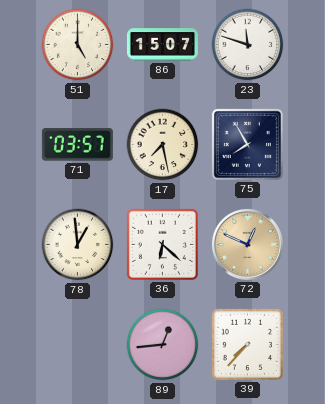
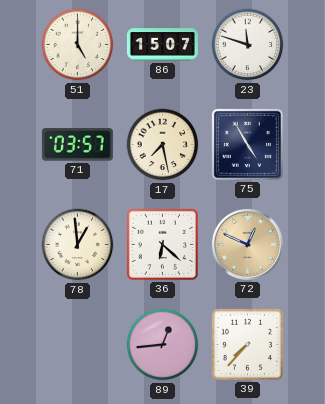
75: 7:55 -> 4:55 (247, 144)
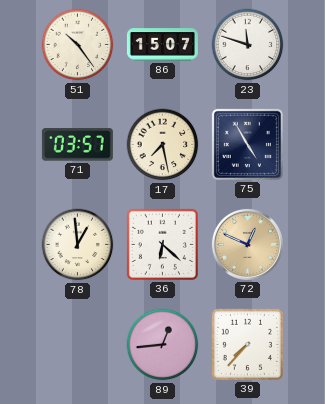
51: 5:00 -> 10:24 (78, 45)
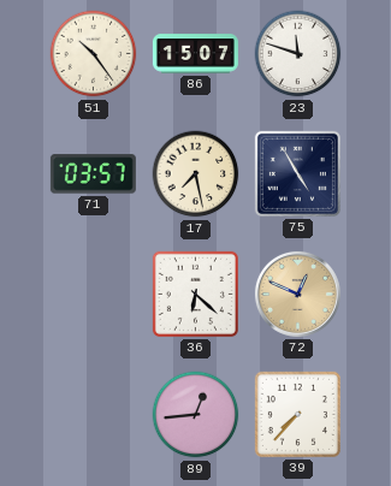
78: 12:59 -> none (78, 245)
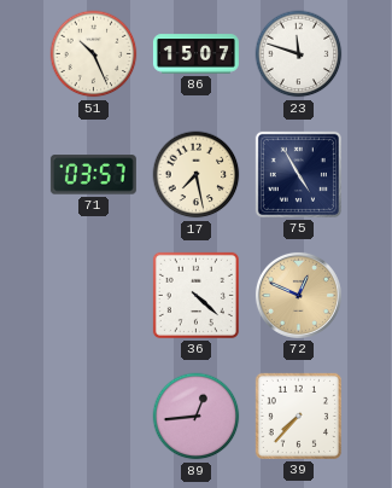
51: 10:24 -> 10:26 (94, 54)
36: 6:22 -> 4:22 (195, 295)
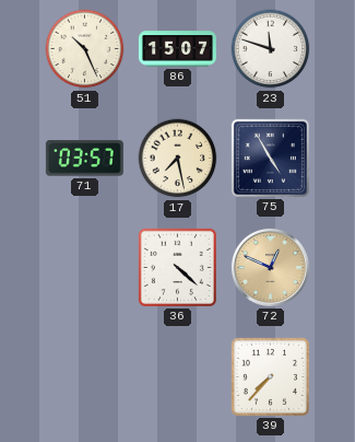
89: 12:44 -> none (197, 417)
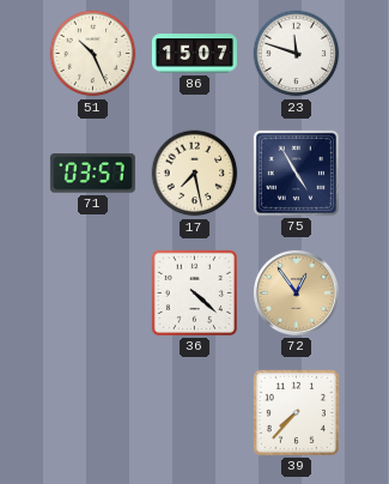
72: 12:49 -> 12:54 (296, 292)
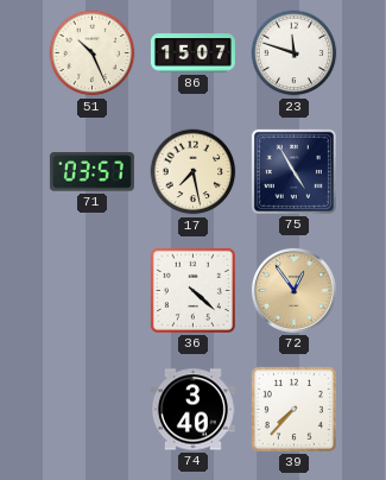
74: none -> 3:40 (192, 410)
